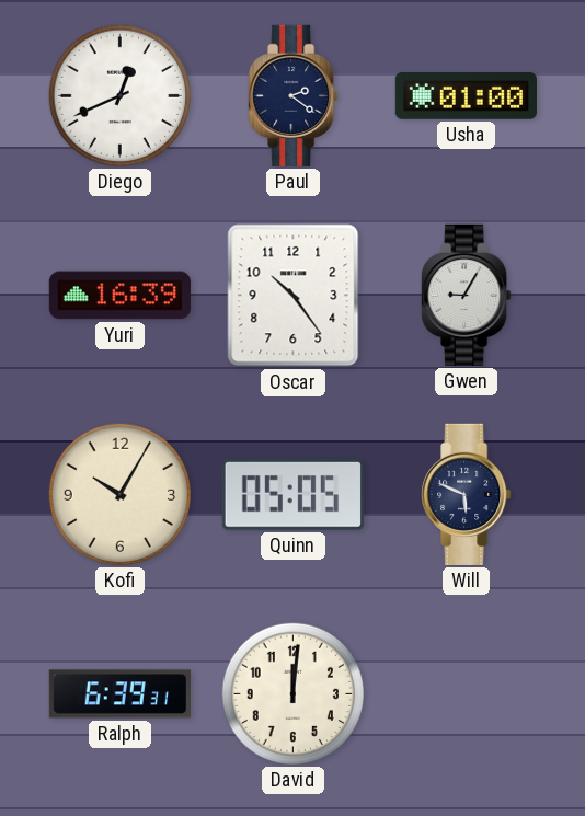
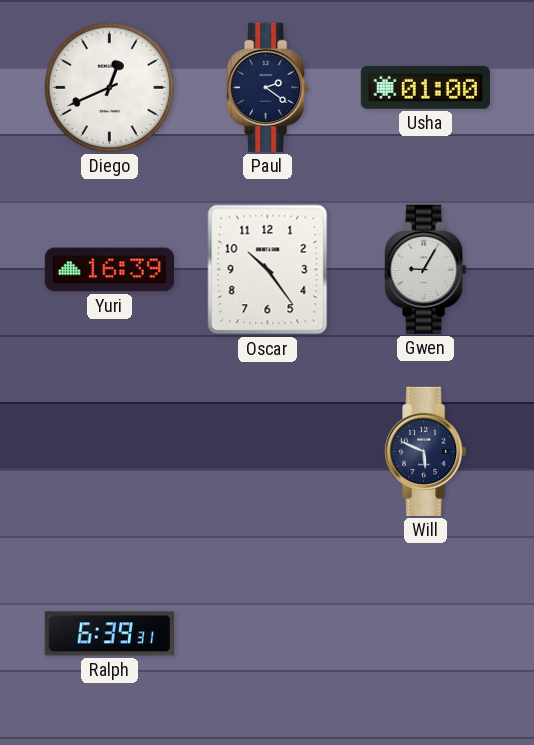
Kofi: 10:05 -> none (119, 494)
Quinn: 05:05 -> none (292, 494)
David: 12:01 -> none (292, 693)
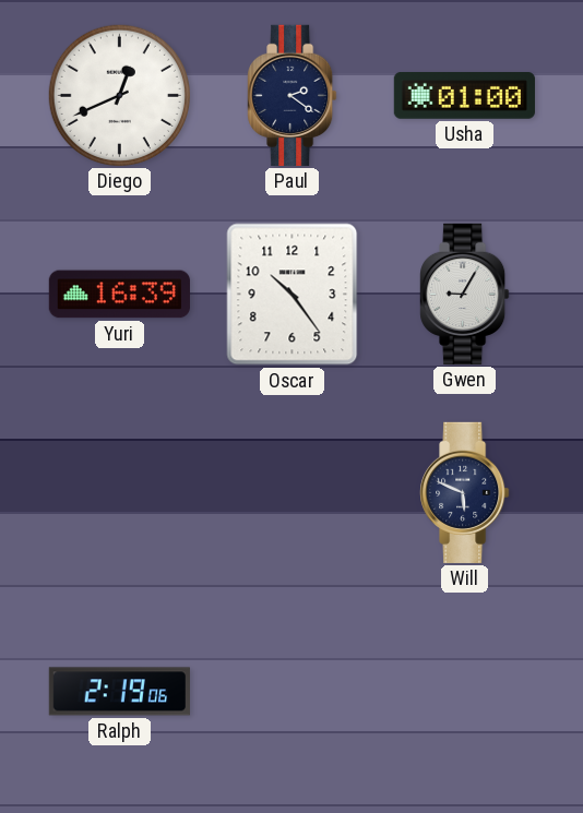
Ralph: 6:39 -> 2:19 (119, 692)
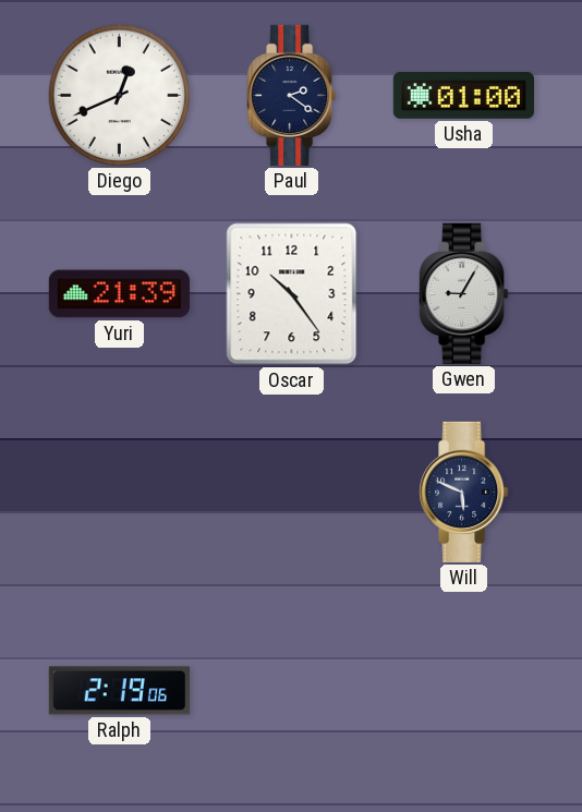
Yuri: 16:39 -> 21:39 (119, 294)
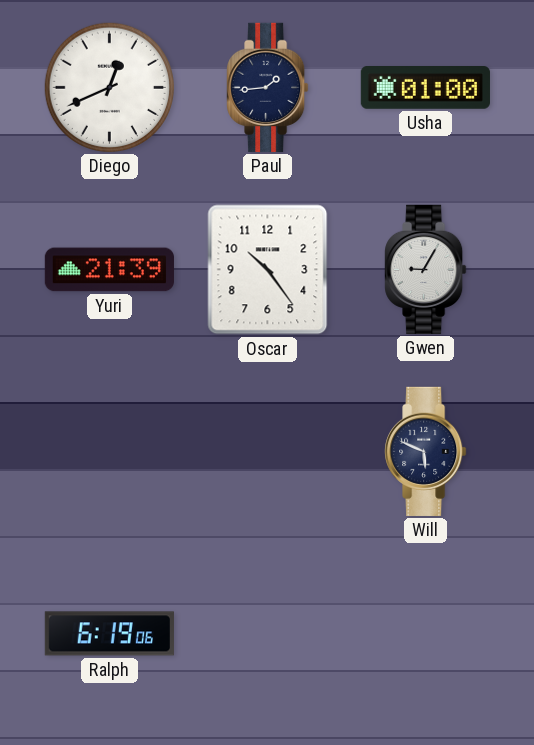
Paul: 2:21 -> 1:44 (268, 87)
Ralph: 2:19 -> 6:19 (109, 634)
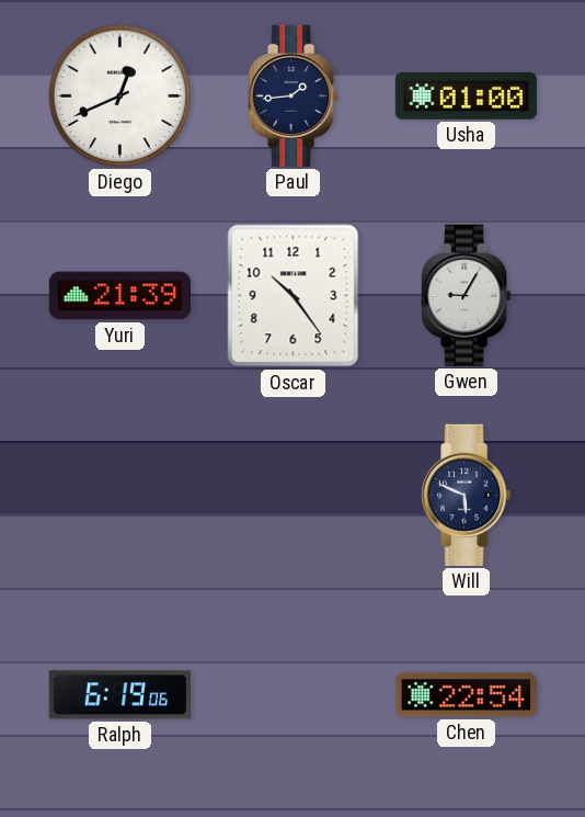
Chen: none -> 22:54 (466, 695)
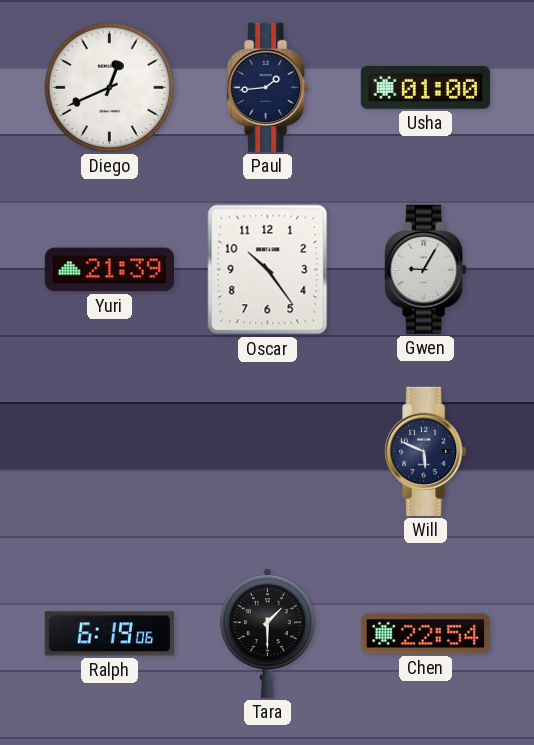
Tara: none -> 1:30 (267, 633)
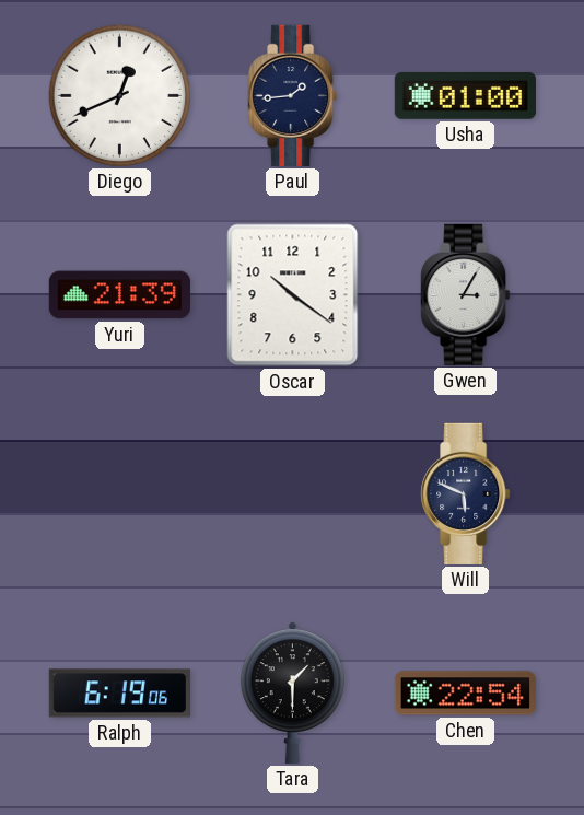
Oscar: 10:24 -> 10:21 (293, 295)
Gwen: 9:05 -> 3:05 (466, 294)
